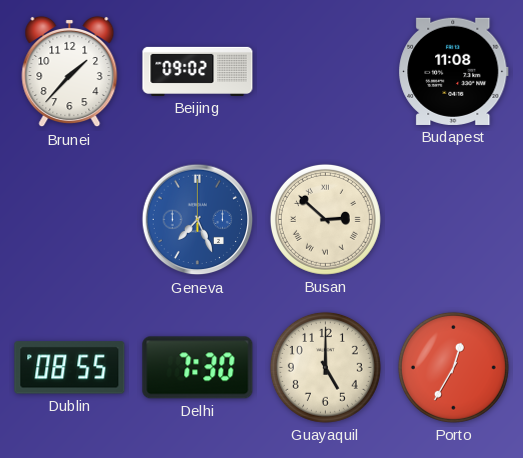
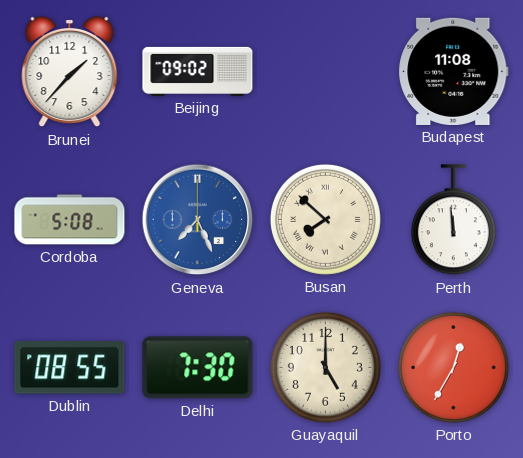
Cordoba: none -> 5:08 (70, 220)
Busan: 2:52 -> 7:52 (325, 219)
Perth: none -> 11:59 (453, 220)
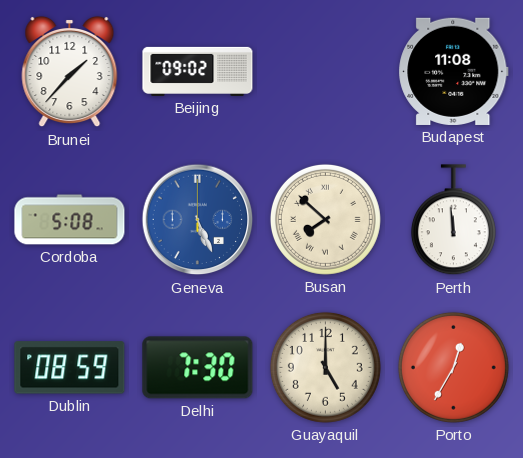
Geneva: 7:26 -> 5:26 (198, 220)
Dublin: 08:55 -> 08:59 (70, 368)
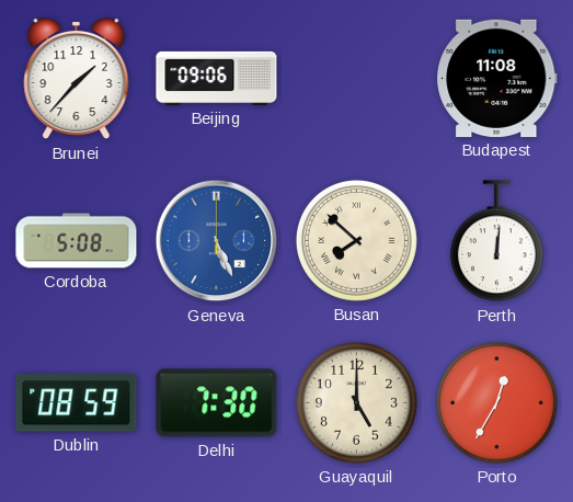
Beijing: 09:02 -> 09:06 (217, 78)
Perth: 11:59 -> 12:01 (496, 241)
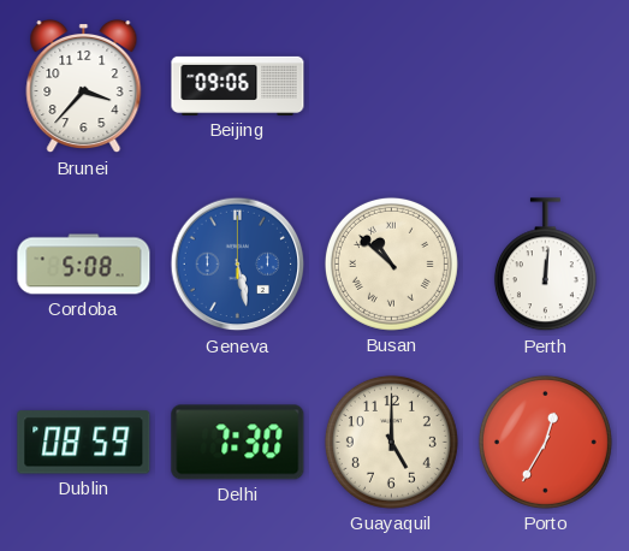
Brunei: 1:37 -> 3:37 (84, 87)
Budapest: 11:08 -> none (497, 78)
Geneva: 5:26 -> 5:28 (238, 265)
Busan: 7:52 -> 10:52 (391, 263)
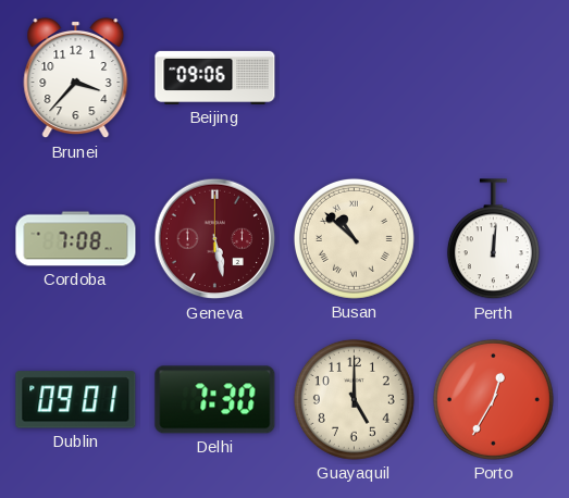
Cordoba: 5:08 -> 7:08 (76, 239)
Geneva dial: blue -> burgundy (215, 239)
Dublin: 08:59 -> 09:01 (76, 400)
